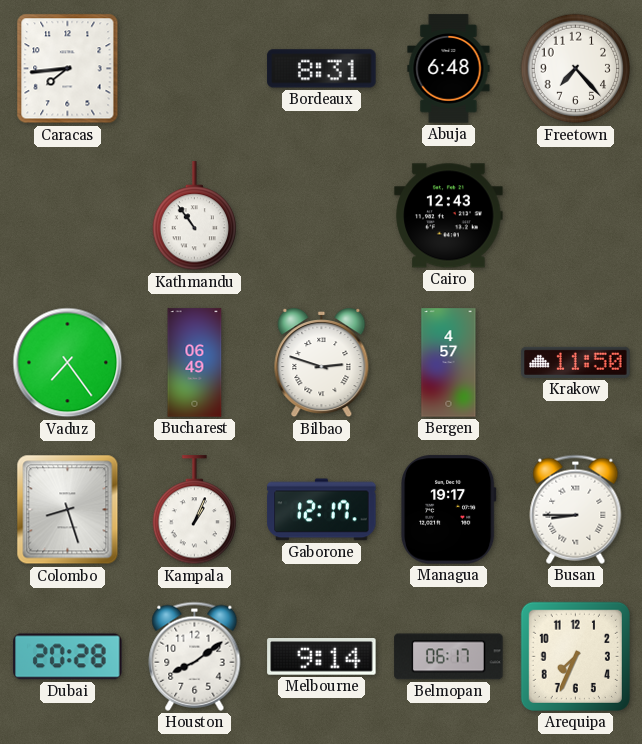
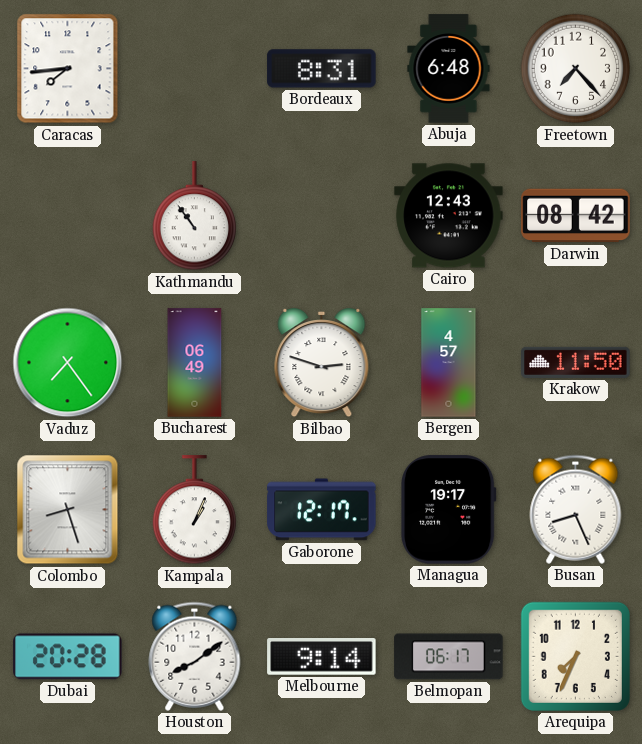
Darwin: none -> 08:42 (576, 216)
Busan: 8:45 -> 8:26 (576, 509)
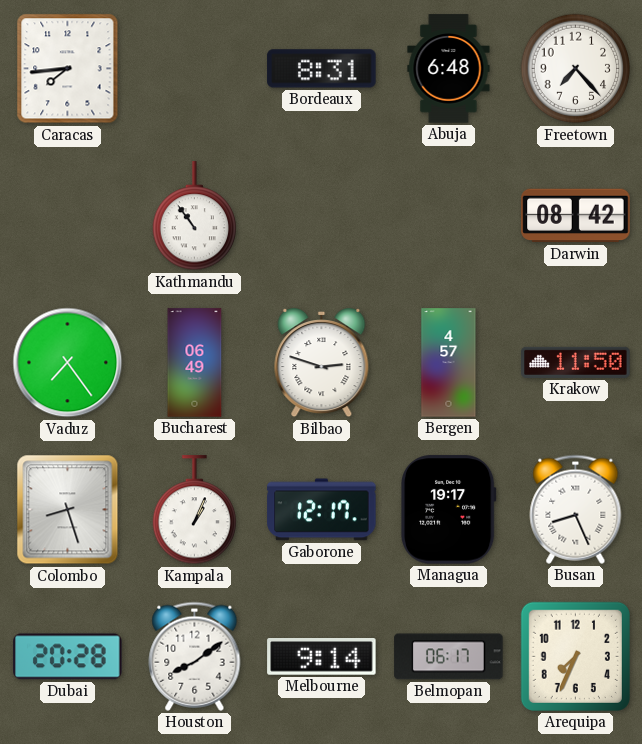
Cairo: 12:43 -> none (449, 216)
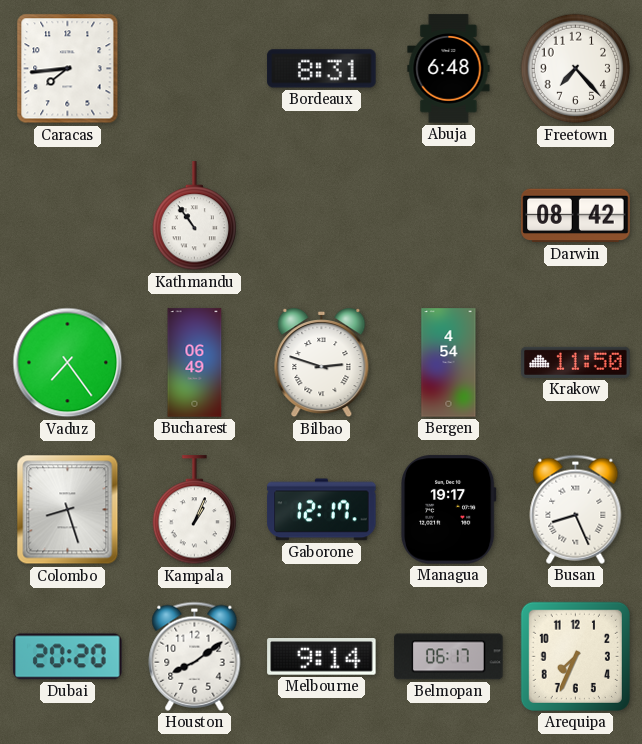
Bergen: 4:57 -> 4:54 (449, 363)
Dubai: 20:28 -> 20:20 (68, 657)
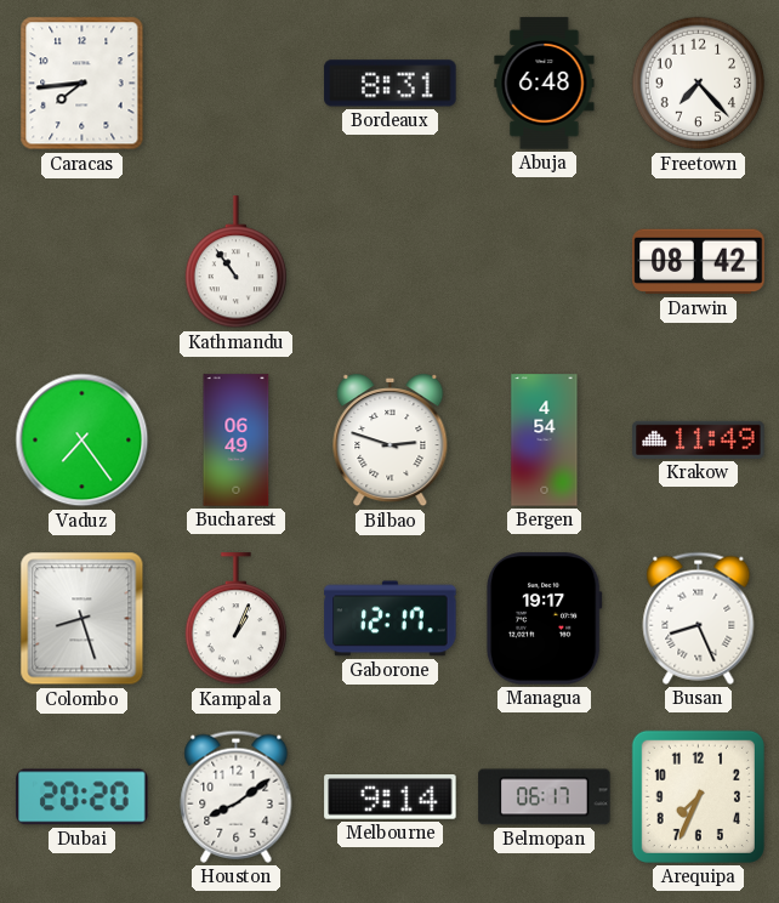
Krakow: 11:50 -> 11:49 (699, 439)
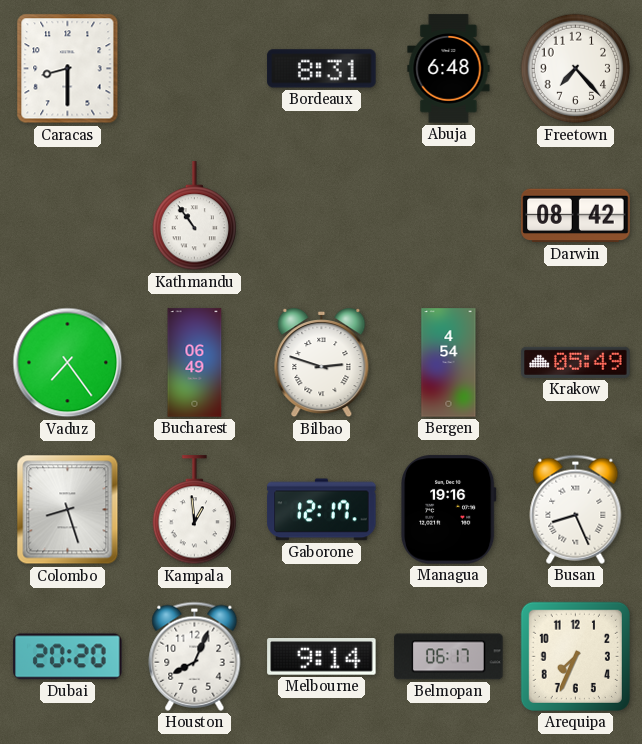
Caracas: 7:44 -> 8:30 (68, 69)
Krakow: 11:49 -> 05:49 (576, 362)
Kampala: 1:04 -> 12:59 (195, 510)
Managua: 19:17 -> 19:16 (448, 510)
Houston: 8:09 -> 8:04 (195, 656)
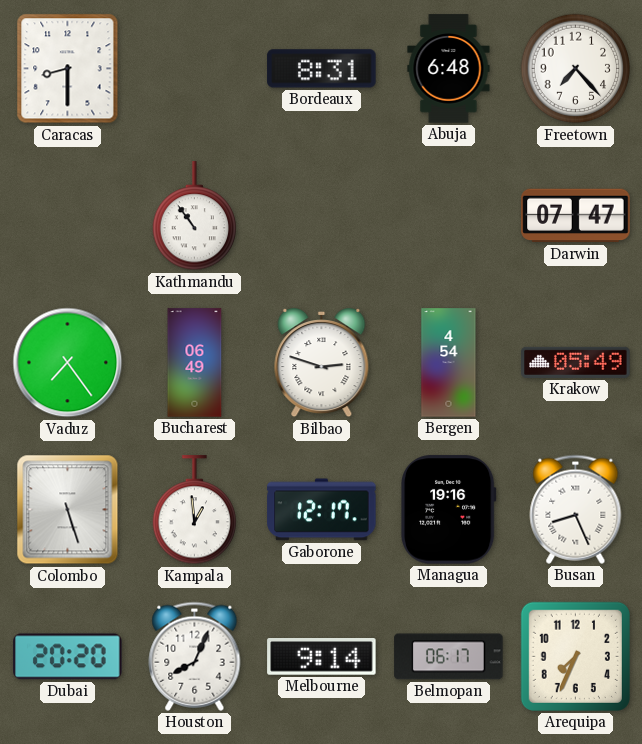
Darwin: 08:42 -> 07:47 (576, 216)
Colombo: 8:27 -> 5:27 (68, 510)
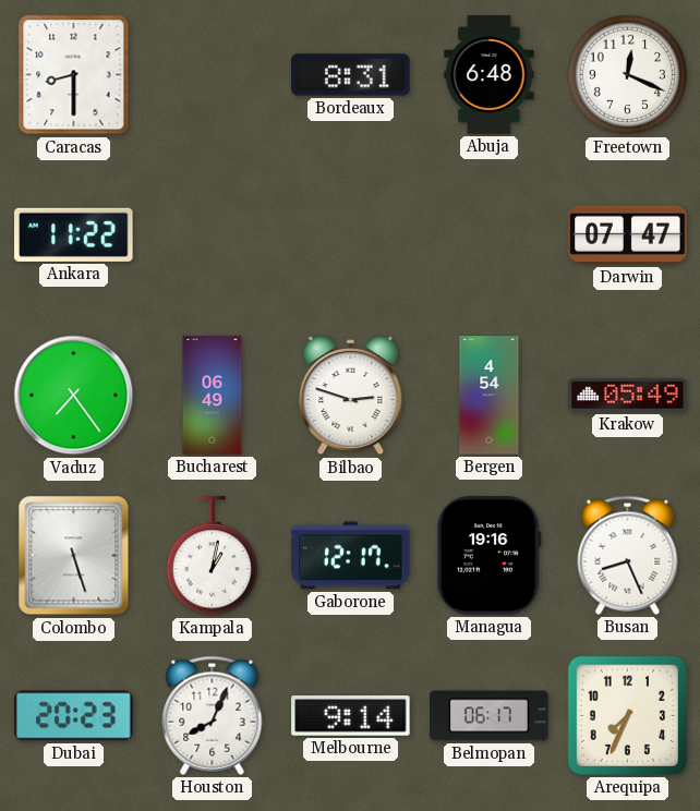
Freetown: 7:23 -> 12:19 (628, 75)
Ankara: none -> 11:22 (74, 234)
Kathmandu: 10:54 -> none (195, 216)
Kampala: 12:59 -> 1:02 (213, 556)
Dubai: 20:20 -> 20:23 (74, 716)
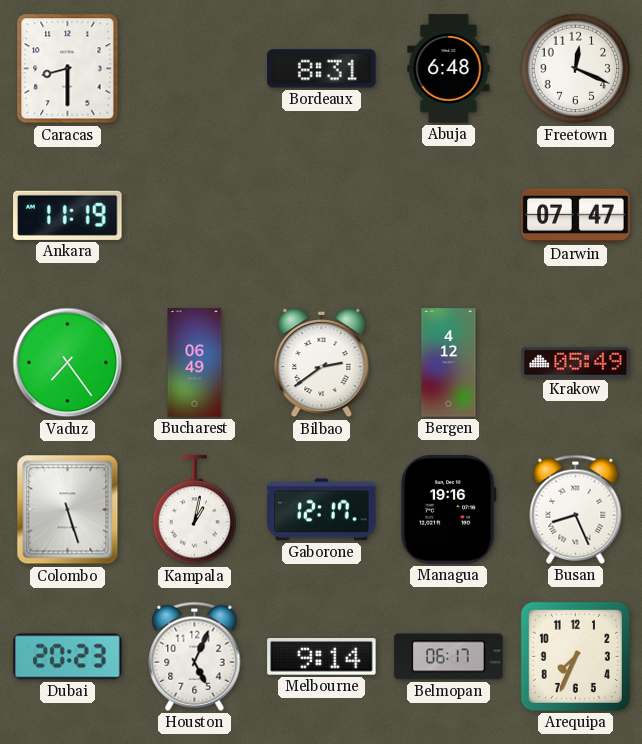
Ankara: 11:22 -> 11:19 (68, 215)
Bilbao: 2:48 -> 2:39 (322, 364)
Bergen: 4:54 -> 4:12 (449, 363)
Houston: 8:04 -> 5:04 (195, 656)
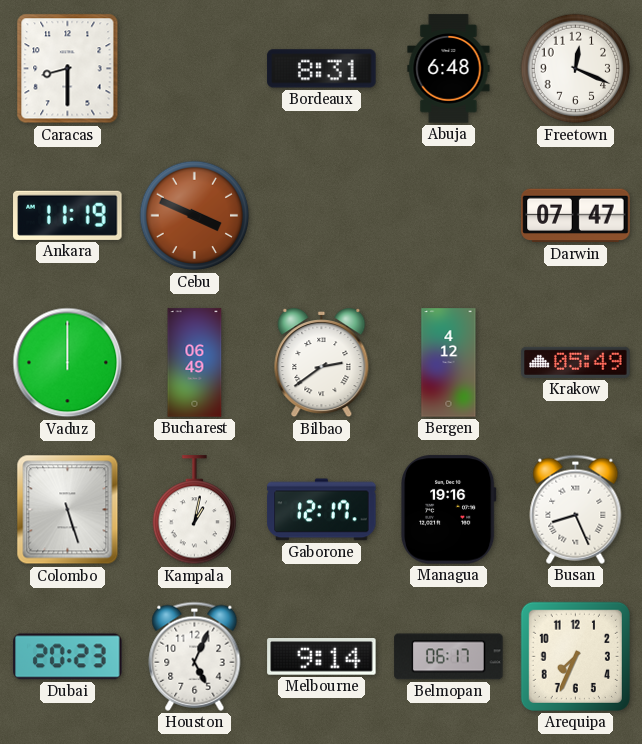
Cebu: none -> 3:49 (195, 216)
Vaduz: 7:24 -> 12:00 (68, 363)
